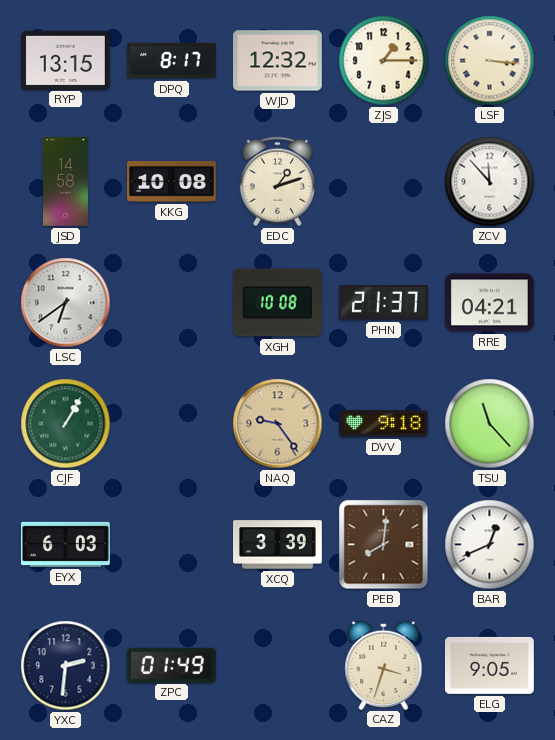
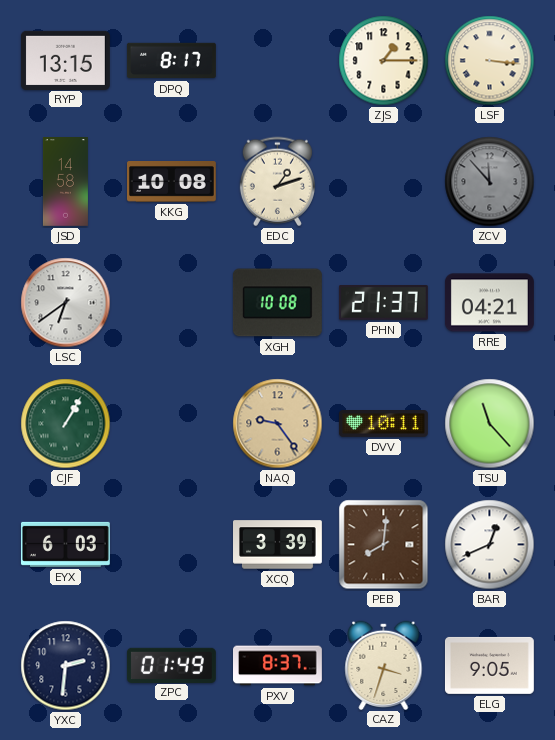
WJD: 12:32 -> none (277, 61)
ZCV dial: white -> grey (490, 182)
DVV: 9:18 -> 10:11 (383, 424)
PXV: none -> 8:37 (278, 666)
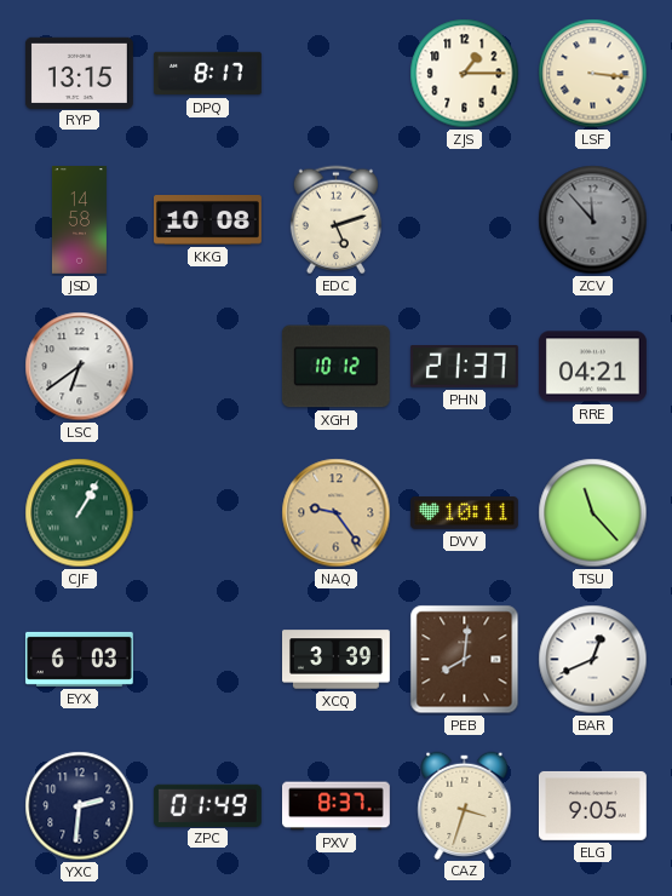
EDC: 1:12 -> 5:12 (335, 220)
XGH: 10:08 -> 10:12 (335, 367)
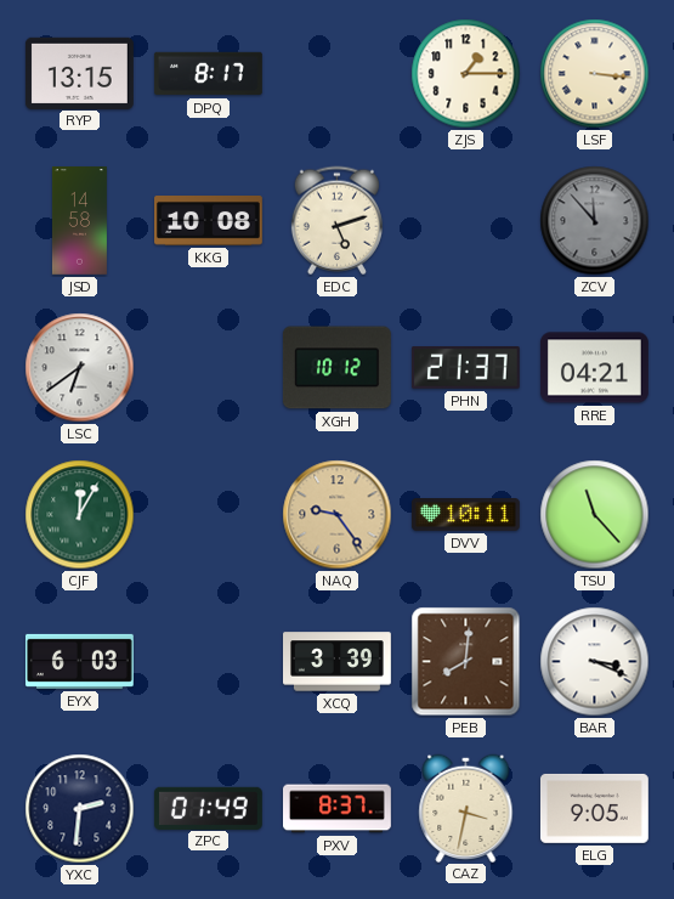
CJF: 1:05 -> 12:05 (80, 515)
BAR: 12:41 -> 3:19 (595, 662)
CAZ: 3:33 -> 3:32 (466, 808)
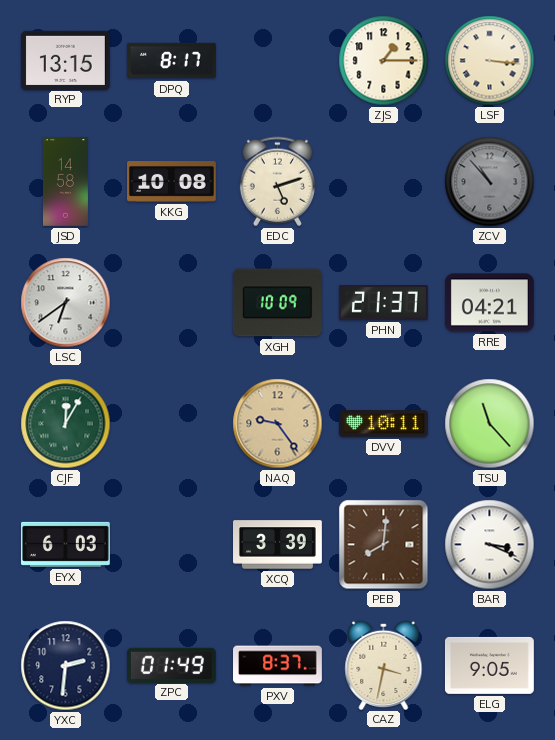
ZCV: 11:53 -> 10:53 (490, 182)
XGH: 10:12 -> 10:09 (277, 303)
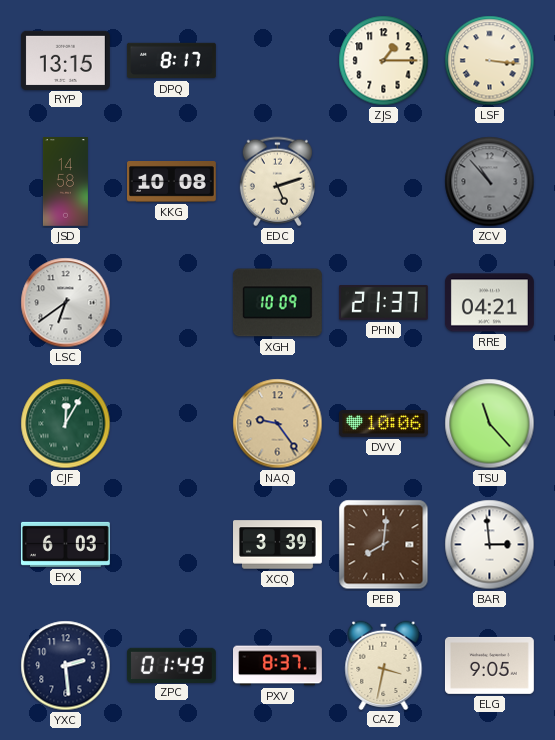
DVV: 10:11 -> 10:06 (383, 424)
BAR: 3:19 -> 2:59 (490, 545)
YXC: 2:31 -> 2:29 (66, 666)
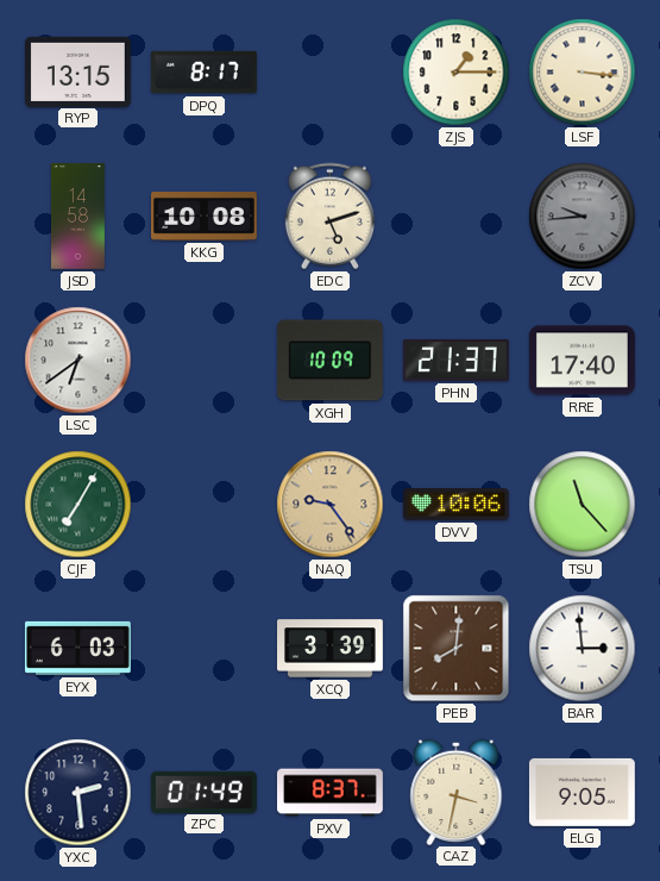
ZCV: 10:53 -> 9:44 (583, 217)
RRE: 04:21 -> 17:40 (582, 361)
CJF: 12:05 -> 7:05 (78, 505)
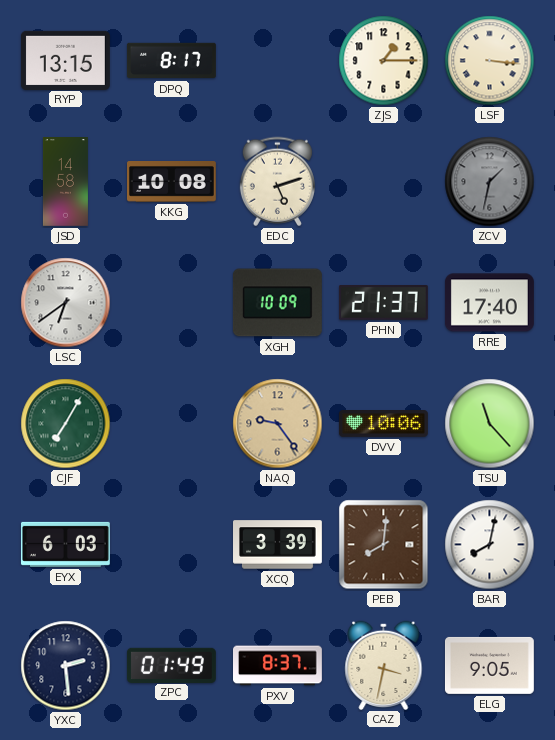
ZCV: 9:44 -> 1:32 (490, 182)
BAR: 2:59 -> 8:02 (490, 545)
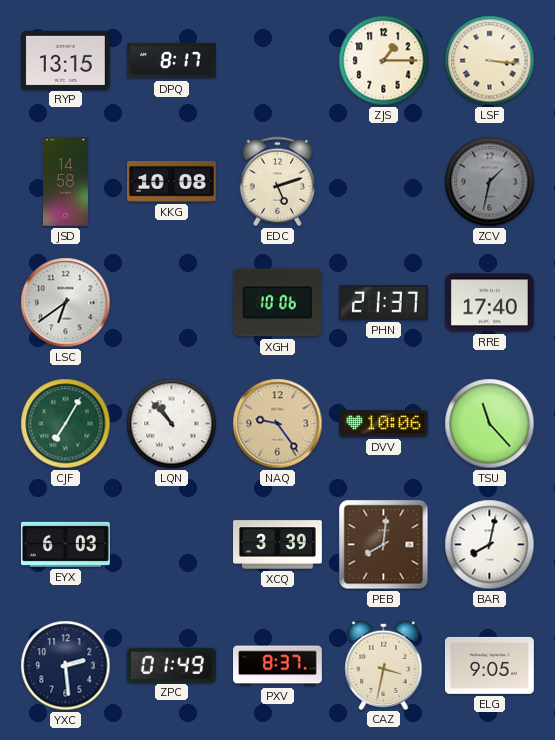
XGH: 10:09 -> 10:06 (277, 303)
LQN: none -> 10:53 (172, 424)
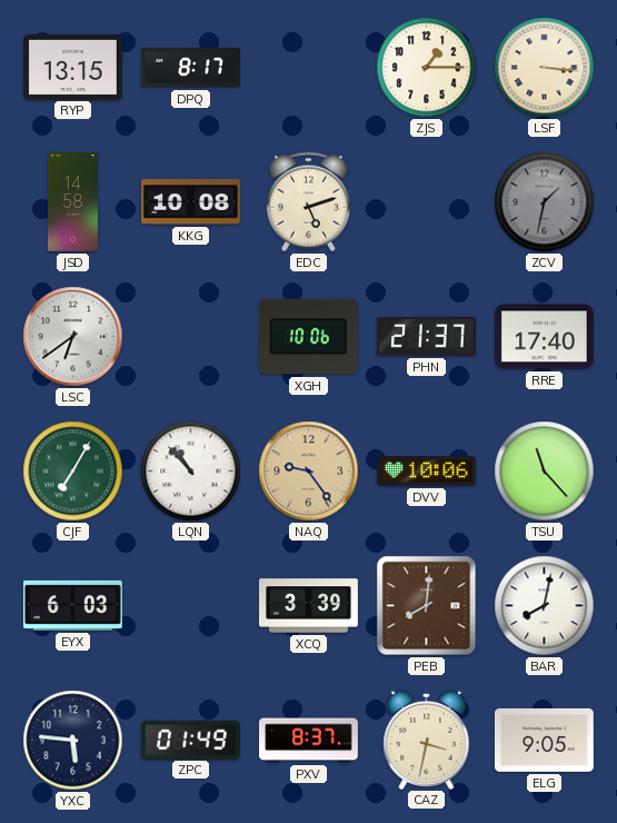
YXC: 2:29 -> 5:46 (73, 741)
